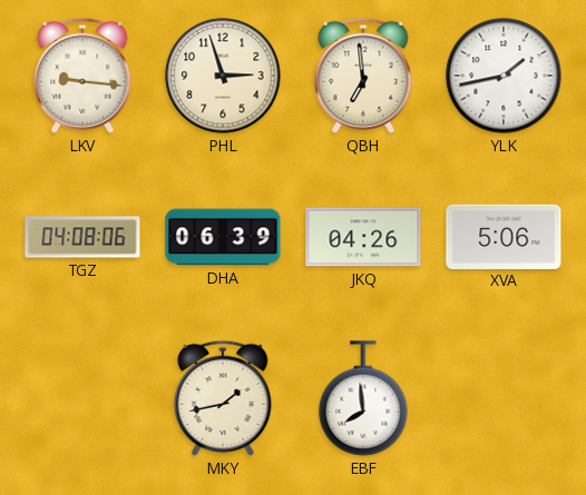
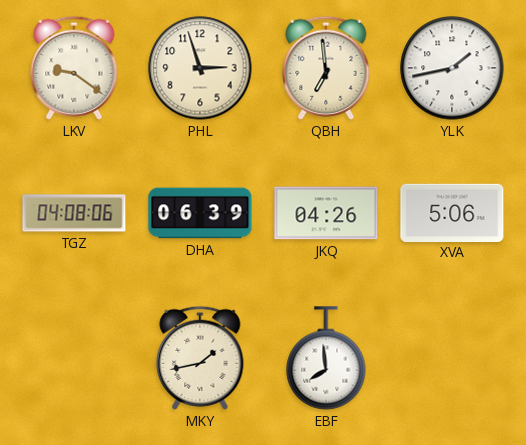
LKV: 9:16 -> 9:21 (74, 68)
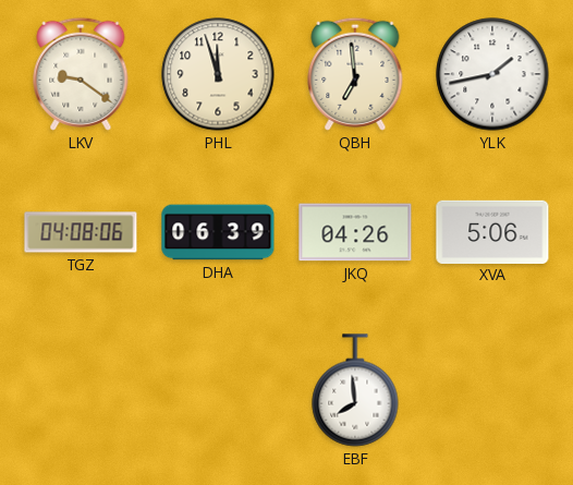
PHL: 2:57 -> 11:57 (218, 74)
MKY: 1:43 -> none (200, 358)
